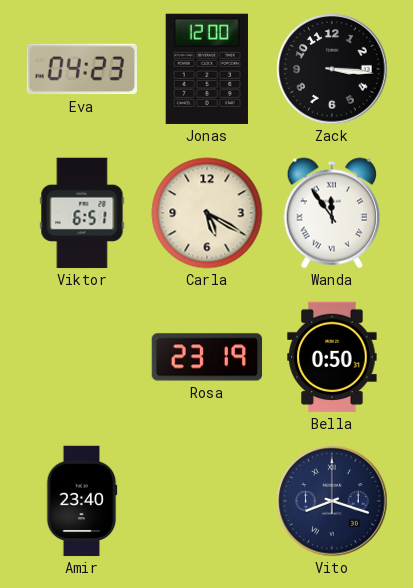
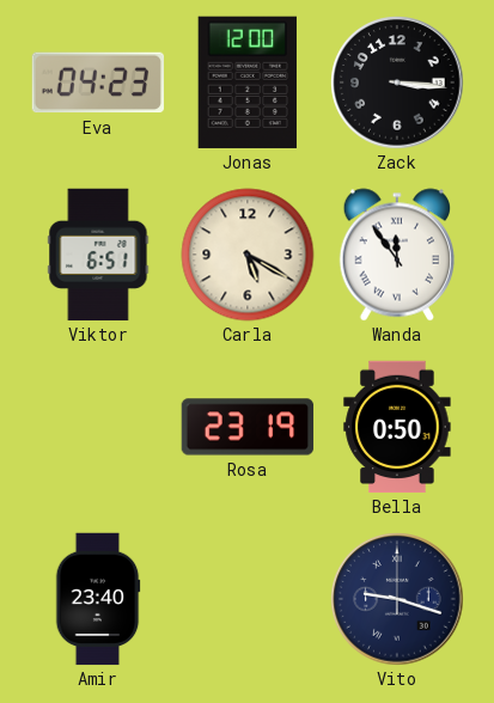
Vito: 8:18 -> 9:18 (397, 599)
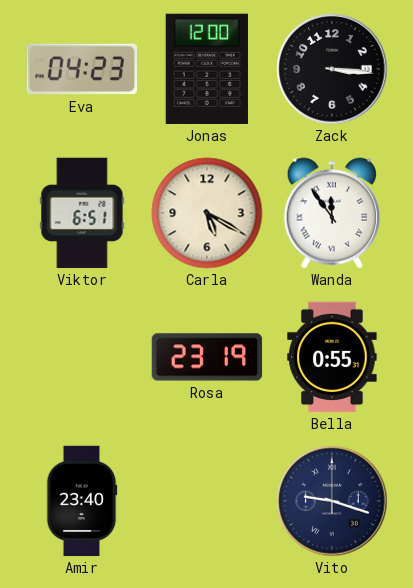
Bella: 0:50 -> 0:55 (332, 357)
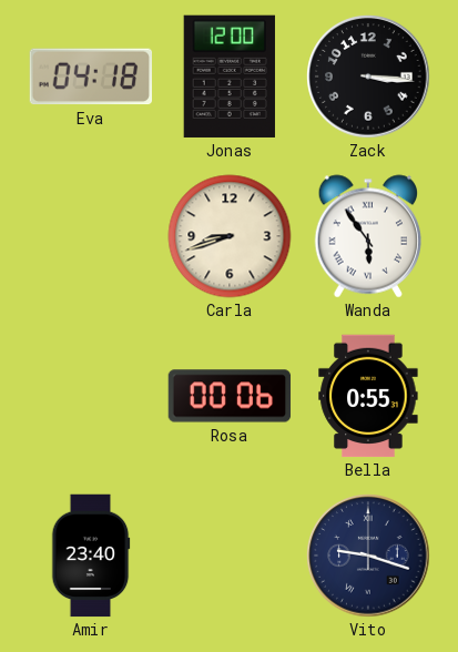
Eva: 04:23 -> 04:18 (90, 77)
Viktor: 6:51 -> none (82, 213)
Carla: 5:20 -> 8:42 (230, 236)
Wanda: 11:54 -> 5:54 (367, 236)
Rosa: 23:19 -> 00:06 (230, 396)
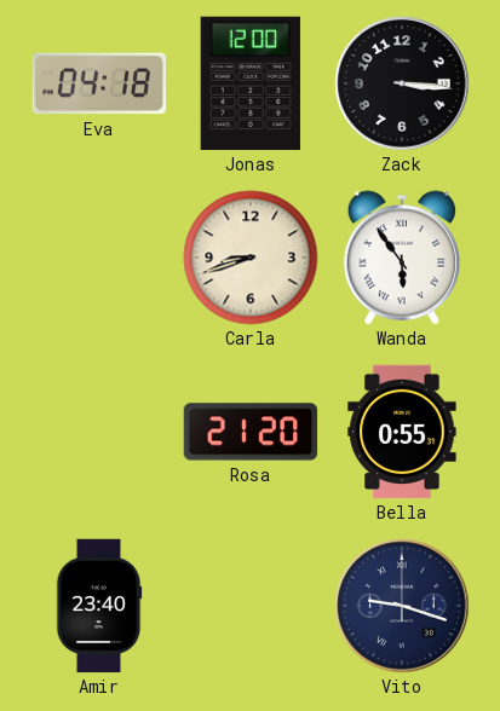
Rosa: 00:06 -> 21:20 (251, 432)
